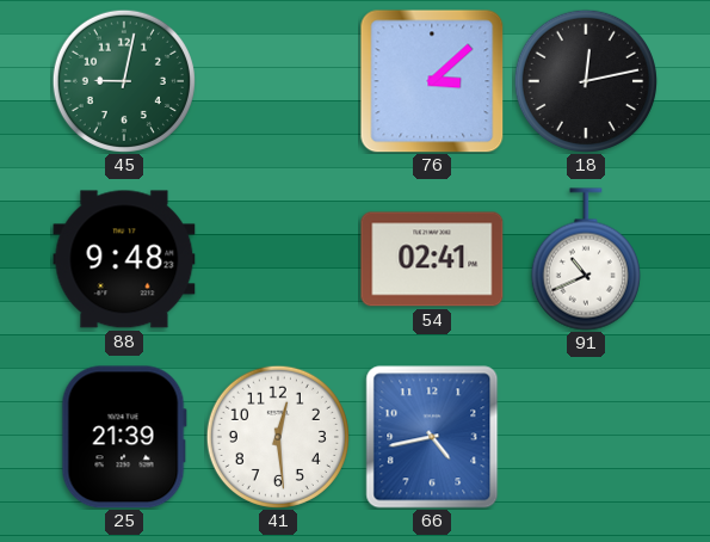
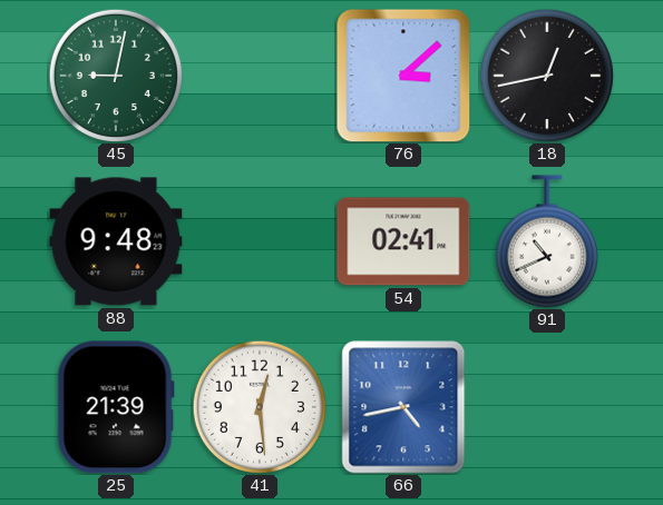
18: 12:13 -> 12:43 (547, 76)
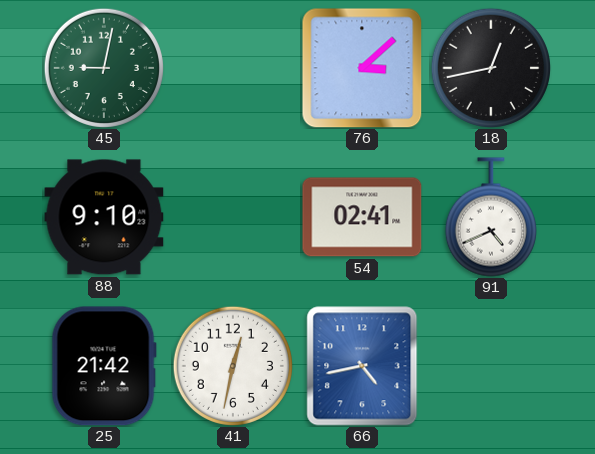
88: 9:48 -> 9:10 (104, 217)
91: 10:41 -> 4:41 (491, 217)
25: 21:39 -> 21:42 (104, 366)
41: 12:29 -> 12:32 (233, 366)
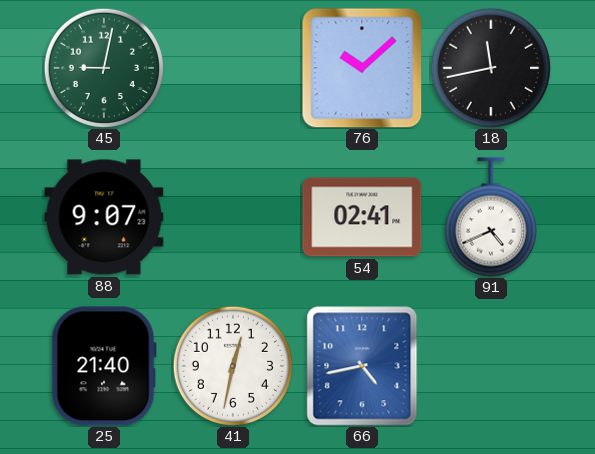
76: 3:08 -> 10:08 (362, 68)
18: 12:43 -> 11:43 (491, 68)
88: 9:10 -> 9:07 (104, 217)
25: 21:42 -> 21:40 (104, 366)
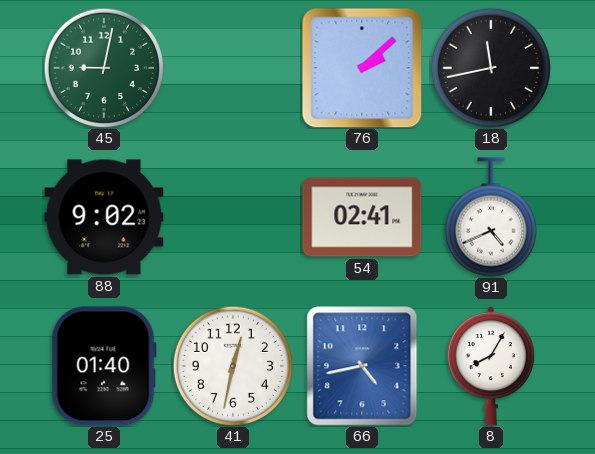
76: 10:08 -> 2:08 (362, 68)
88: 9:07 -> 9:02 (104, 217)
25: 21:40 -> 01:40 (104, 366)
8: none -> 8:05 (491, 366)
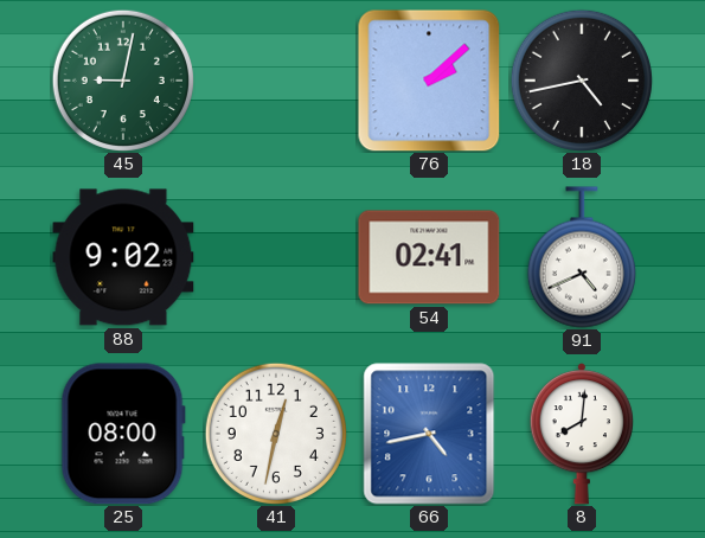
18: 11:43 -> 4:43 (582, 81)
25: 01:40 -> 08:00 (123, 434)
8: 8:05 -> 8:01 (582, 434)
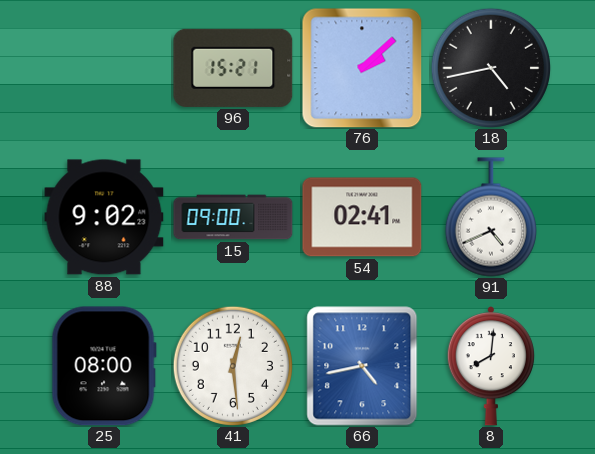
45: 9:02 -> none (123, 81)
96: none -> 15:21 (233, 68)
15: none -> 09:00 (233, 217)
41: 12:32 -> 12:29 (233, 366)
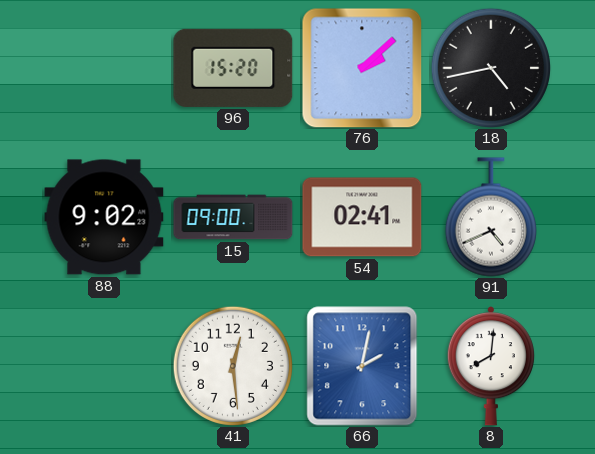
96: 15:21 -> 15:20 (233, 68)
25: 08:00 -> none (104, 366)
66: 4:43 -> 2:02 (362, 366)
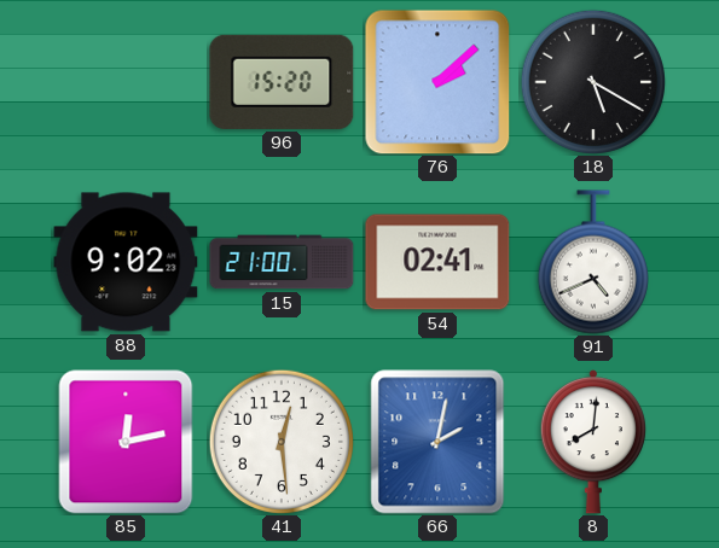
18: 4:43 -> 5:20 (593, 82)
15: 09:00 -> 21:00 (282, 262)
85: none -> 12:13 (126, 442)
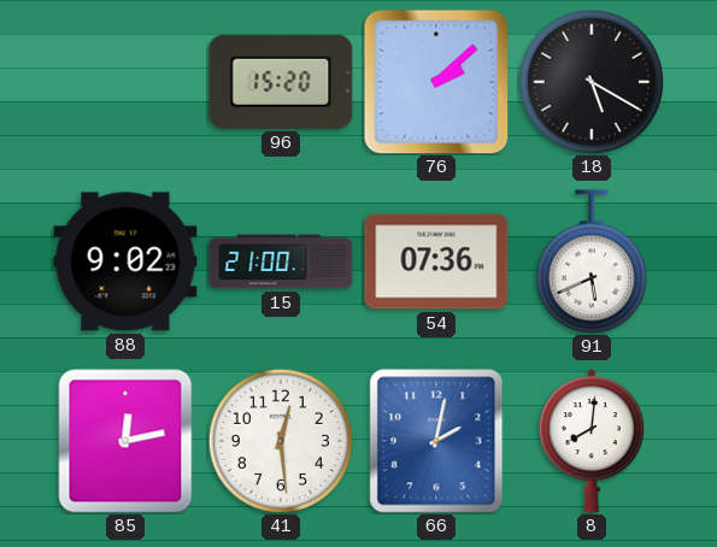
54: 02:41 -> 07:36 (436, 261)
91: 4:41 -> 5:41 (592, 261)
